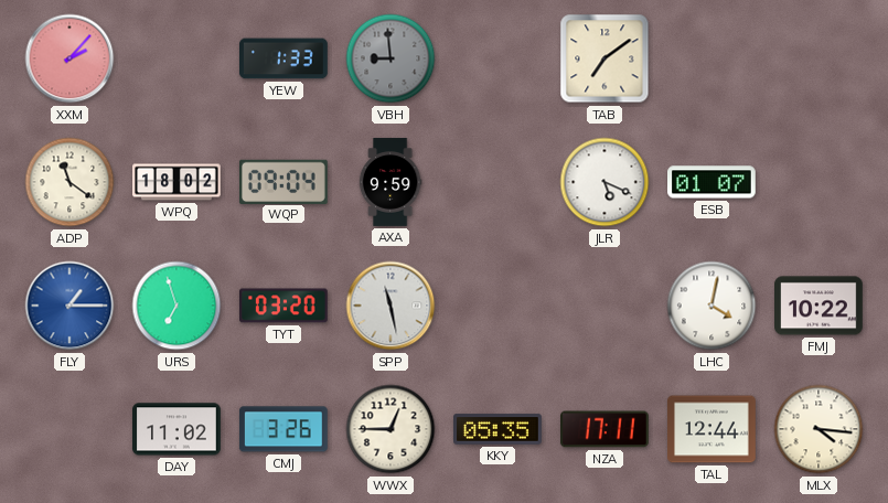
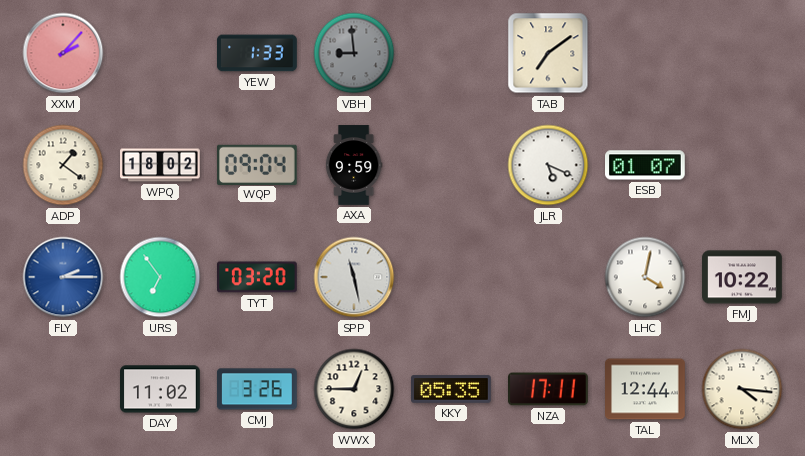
ADP: 11:21 -> 1:21 (63, 165)
FLY: 1:15 -> 2:15 (63, 277)
URS: 6:57 -> 6:54 (160, 277)
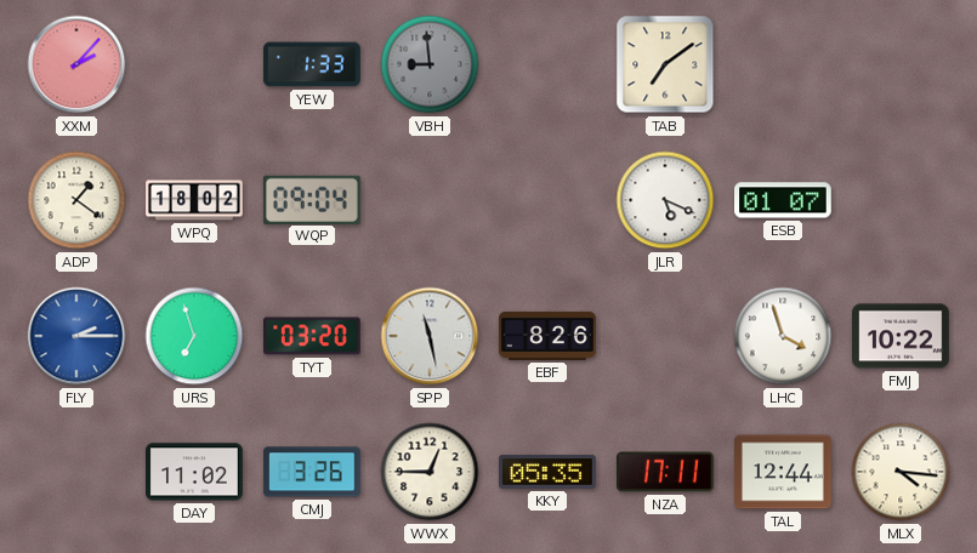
AXA: 9:59 -> none (354, 165)
URS: 6:54 -> 6:57 (194, 336)
EBF: none -> 8:26 (547, 336)
LHC: 4:02 -> 3:57 (783, 336)
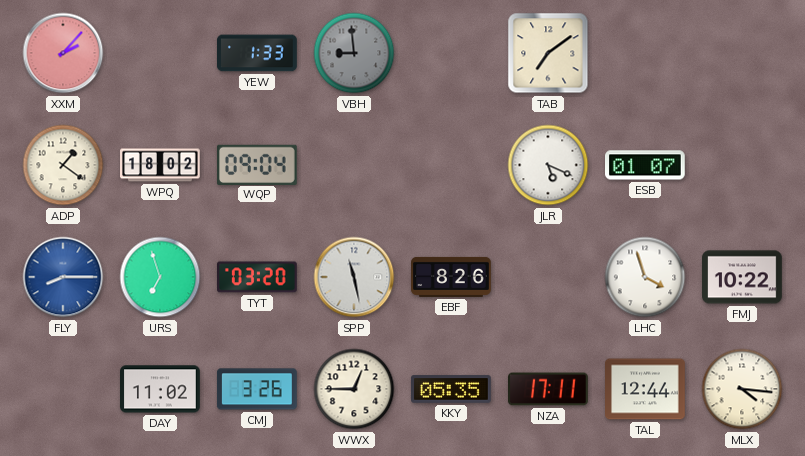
FLY: 2:15 -> 8:15 (63, 277)
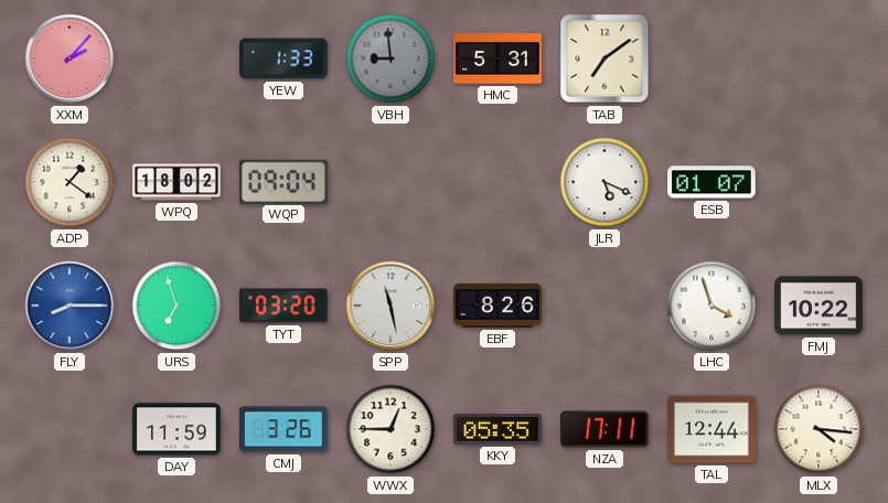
HMC: none -> 5:31 (499, 58)
DAY: 11:02 -> 11:59 (178, 429)
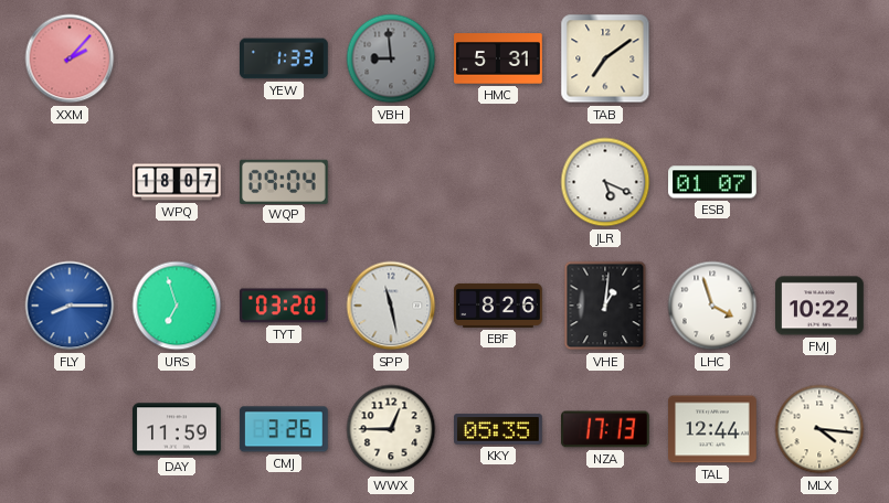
ADP: 1:21 -> none (69, 182)
WPQ: 18:02 -> 18:07 (177, 182)
VHE: none -> 1:01 (605, 306)
NZA: 17:11 -> 17:13 (606, 429)
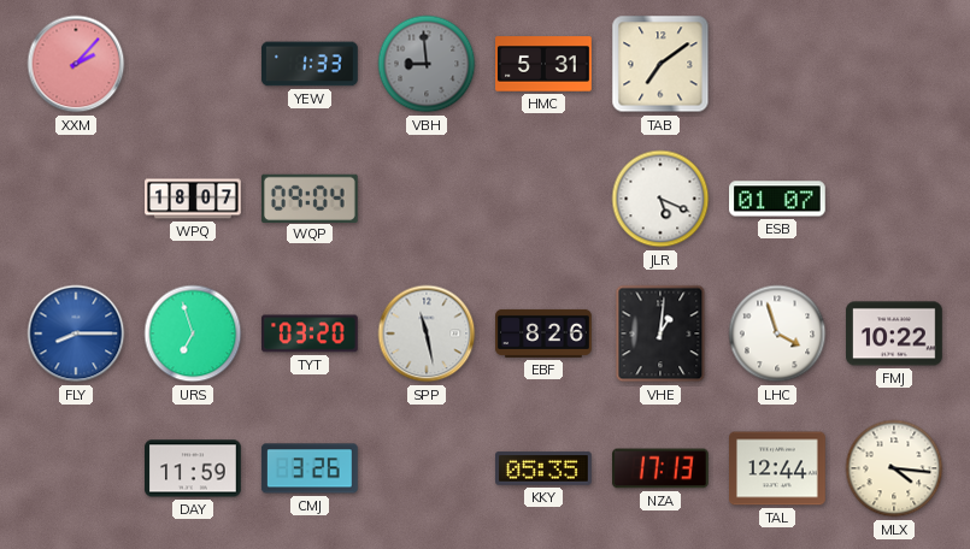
WWX: 12:45 -> none (391, 429)
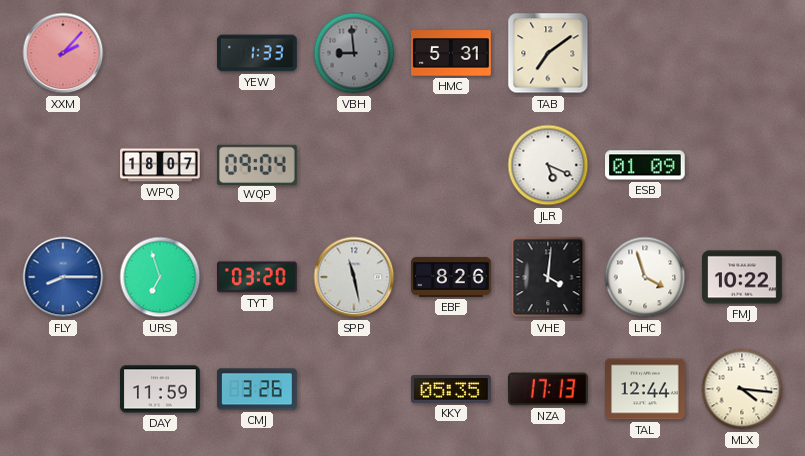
ESB: 01:07 -> 01:09 (646, 165)
VHE: 1:01 -> 4:01 (548, 277)
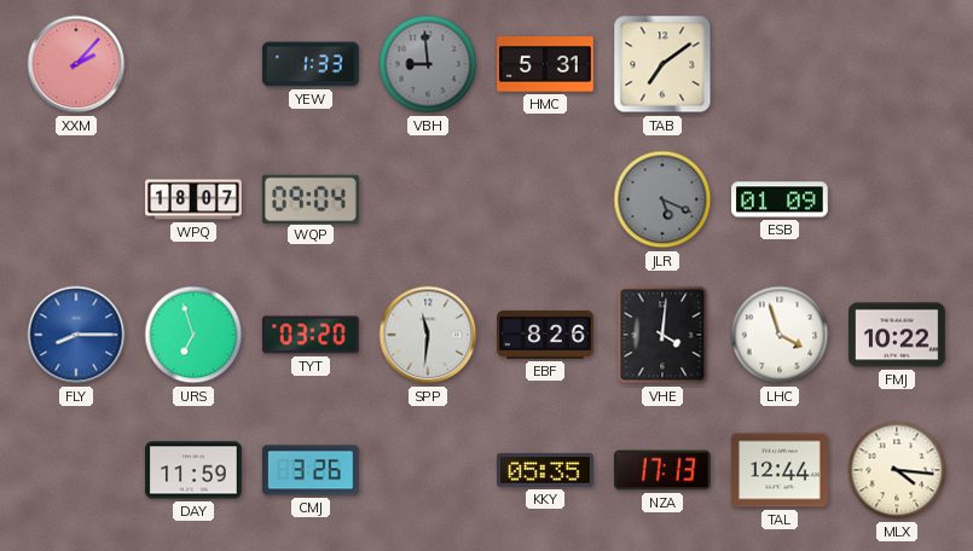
JLR dial: white -> grey (662, 199)
SPP: 11:28 -> 11:31 (428, 335)
